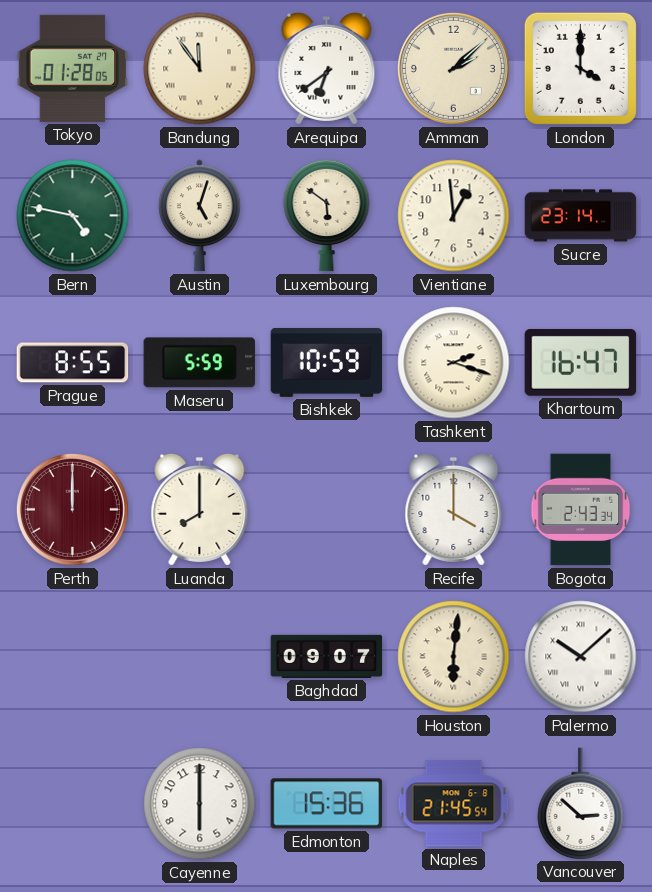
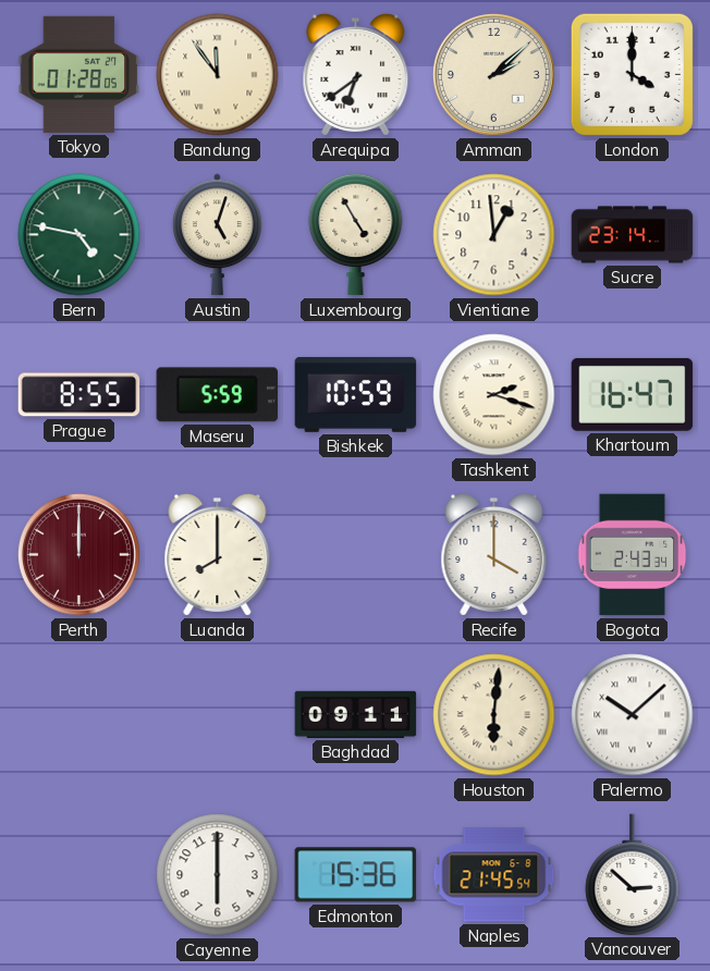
Luxembourg: 5:51 -> 4:55 (356, 234)
Baghdad: 09:07 -> 09:11 (356, 714)
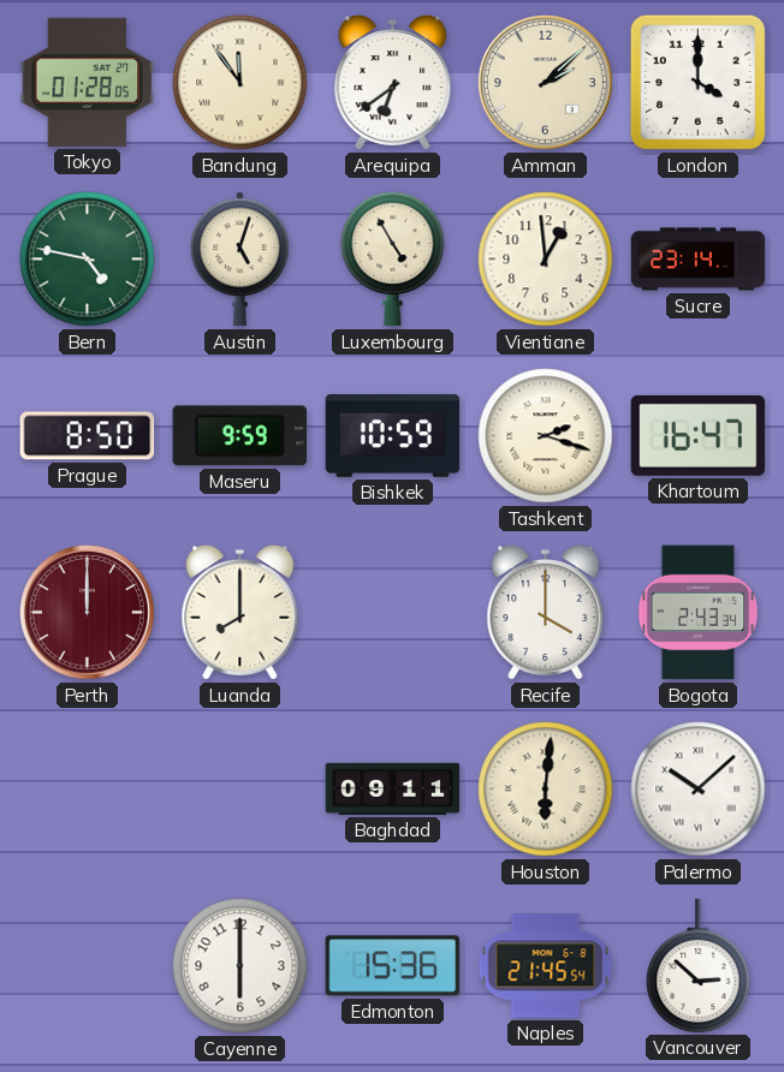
Prague: 8:55 -> 8:50 (88, 436)
Maseru: 5:59 -> 9:59 (240, 436)
